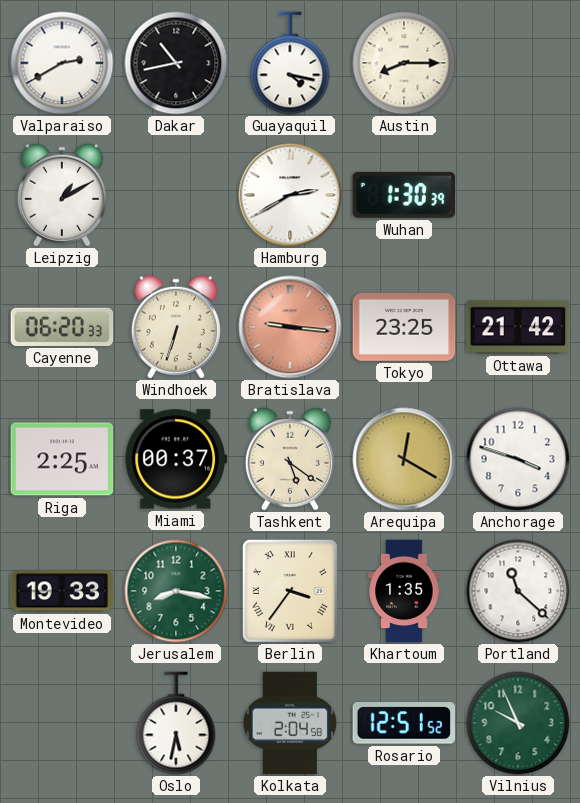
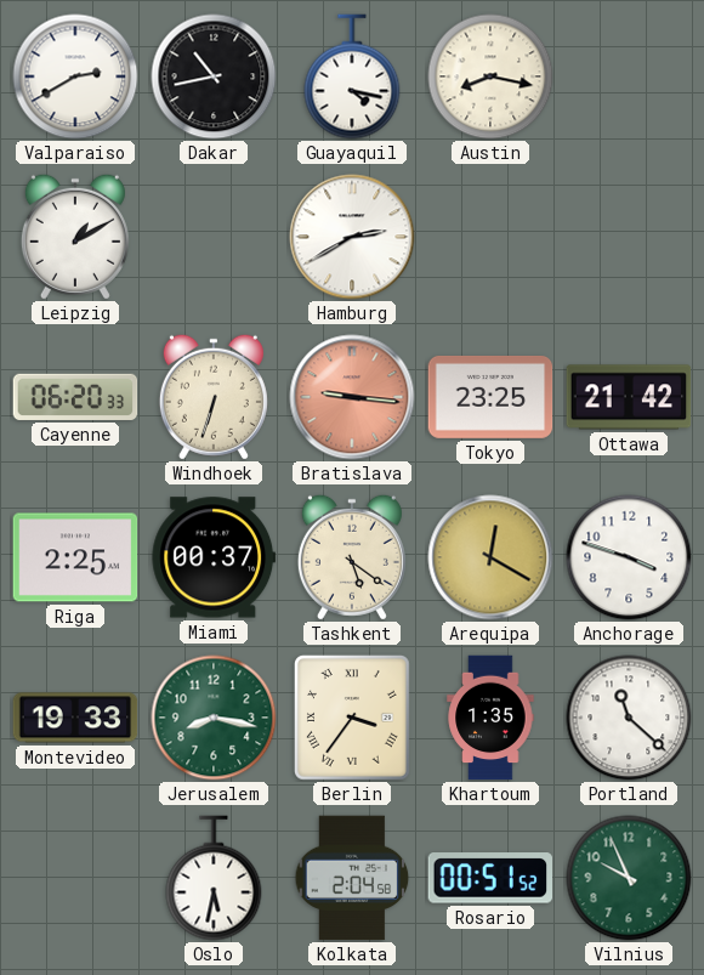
Austin: 8:15 -> 8:17 (490, 76)
Wuhan: 1:30 -> none (403, 195)
Rosario: 12:51 -> 00:51 (490, 878)
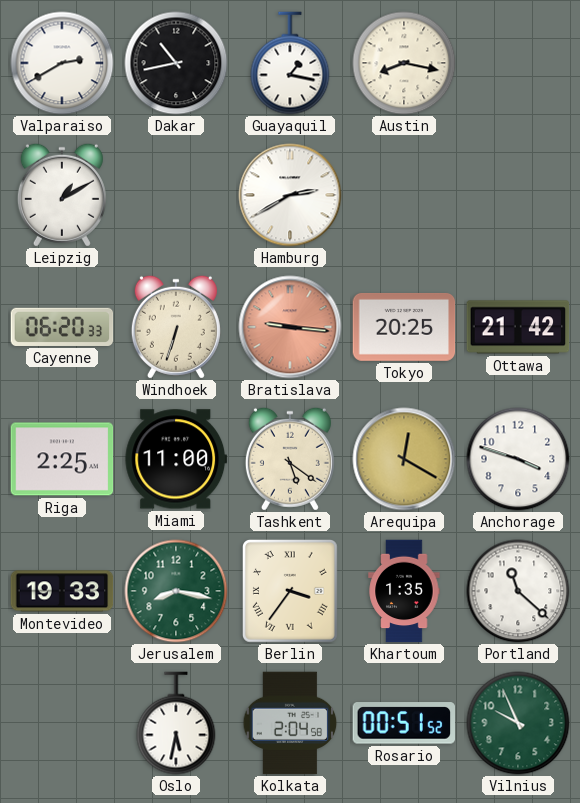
Guayaquil: 4:17 -> 1:17 (290, 63)
Tokyo: 23:25 -> 20:25 (404, 327)
Miami: 00:37 -> 11:00 (176, 459)
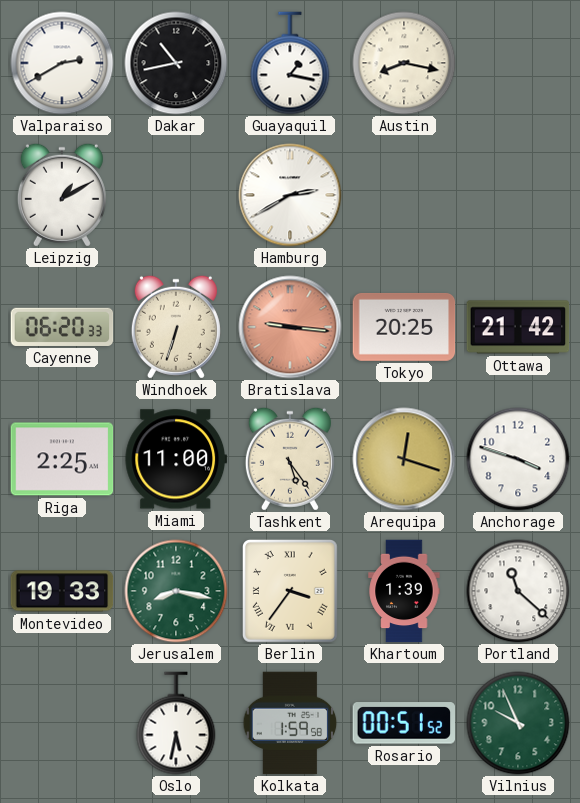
Tashkent: 5:21 -> 5:24 (290, 459)
Arequipa: 12:20 -> 12:18 (404, 459)
Khartoum: 1:35 -> 1:39 (404, 591)
Kolkata: 2:04 -> 1:59 (290, 723)
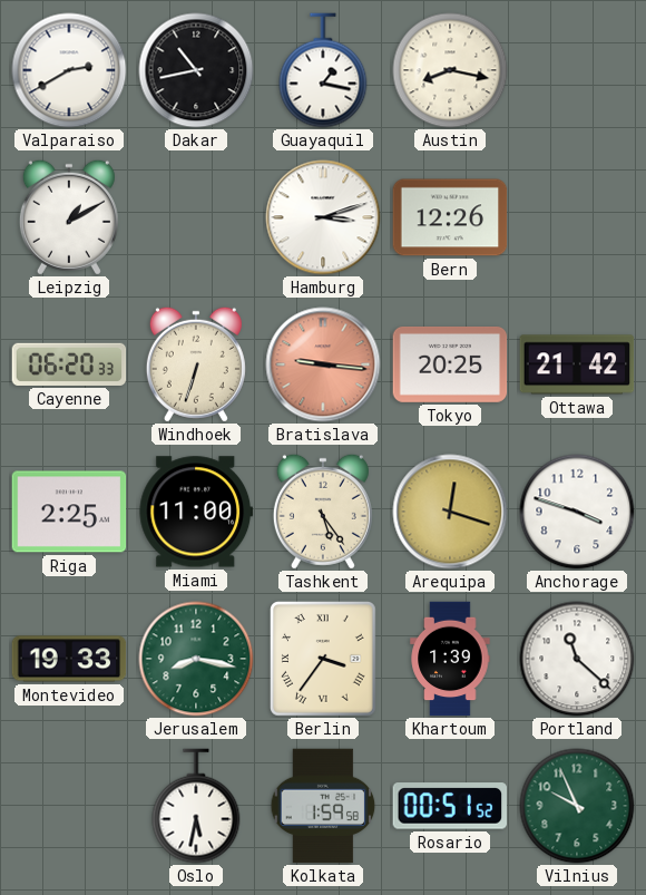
Hamburg: 2:40 -> 3:12 (323, 217)
Bern: none -> 12:26 (450, 217)
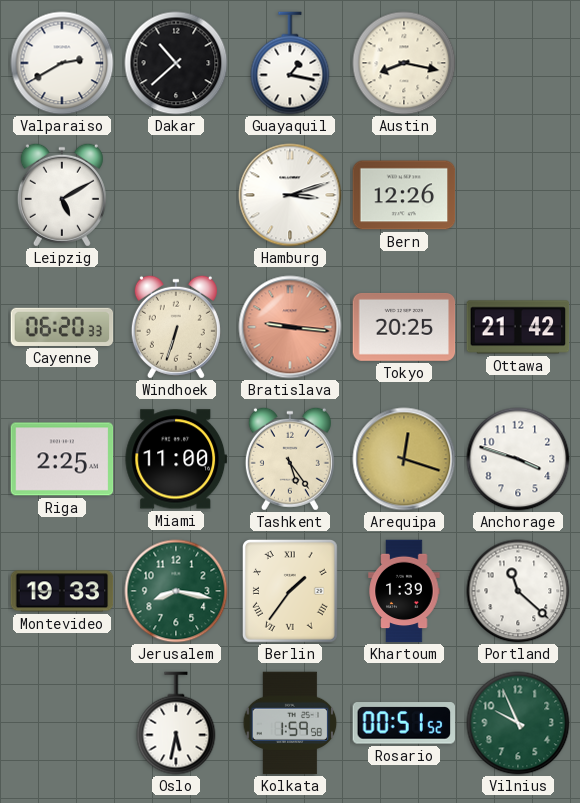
Dakar: 10:43 -> 10:38 (176, 63)
Leipzig: 1:10 -> 5:10 (62, 195)
Berlin: 3:36 -> 1:36 (290, 591)
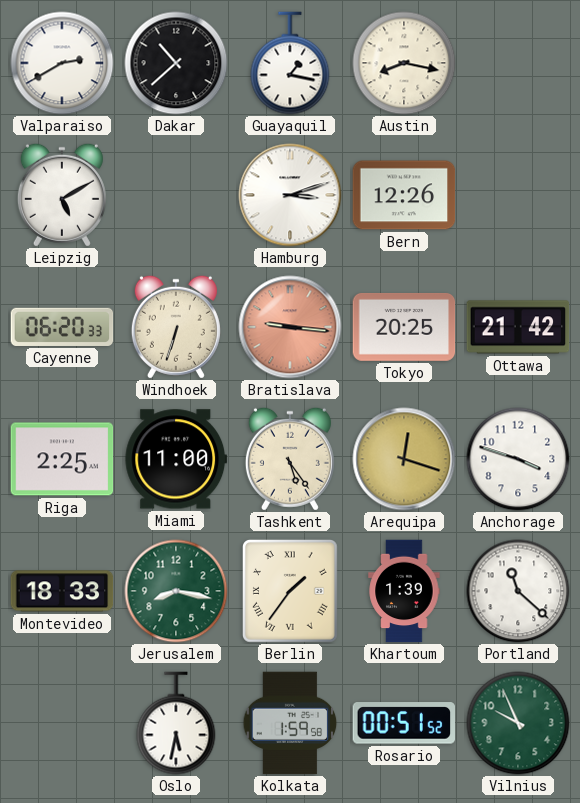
Montevideo: 19:33 -> 18:33 (62, 591)
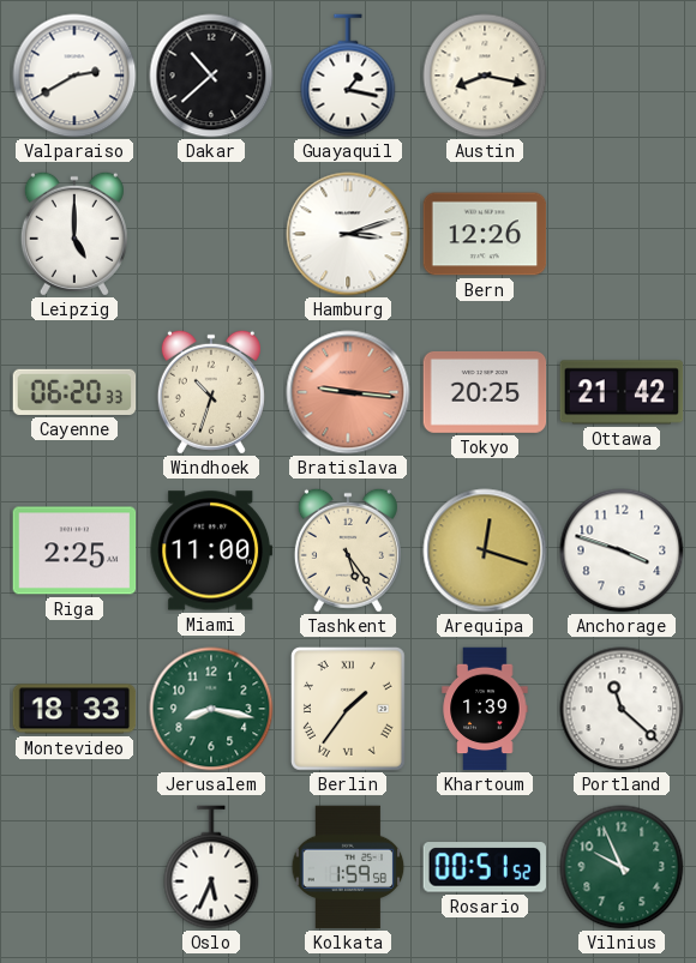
Leipzig: 5:10 -> 5:00 (74, 234)
Windhoek: 6:33 -> 10:33 (211, 392)
Oslo: 5:32 -> 5:34 (211, 867)
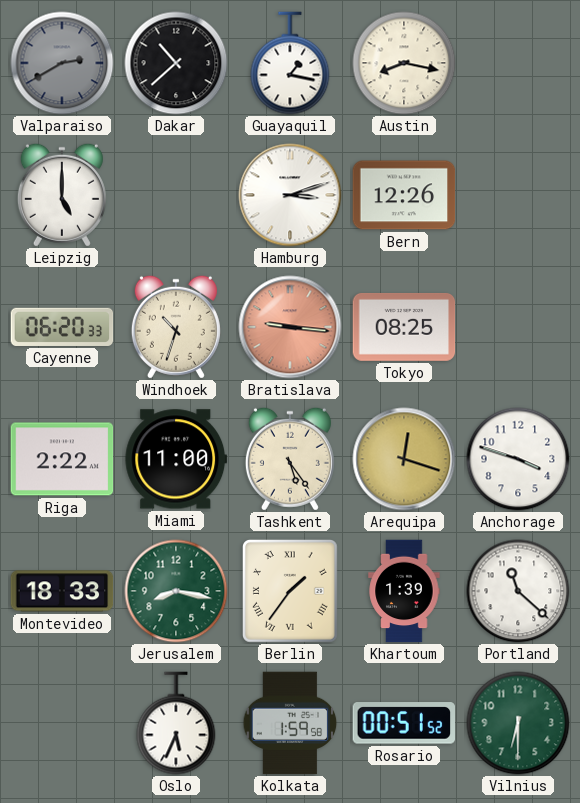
Valparaiso dial: white -> grey (62, 63)
Tokyo: 20:25 -> 08:25 (404, 327)
Ottawa: 21:42 -> none (622, 392)
Riga: 2:25 -> 2:22 (62, 459)
Vilnius: 9:56 -> 6:30 (518, 723)
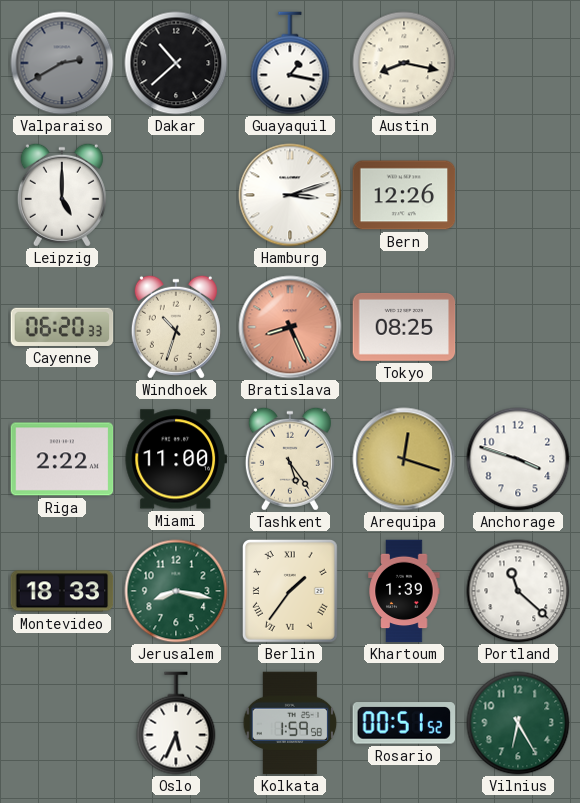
Bratislava: 9:16 -> 8:26 (290, 327)
Vilnius: 6:30 -> 6:25 (518, 723)
